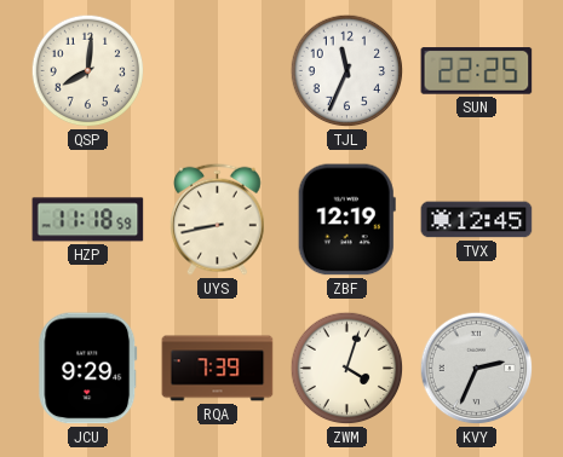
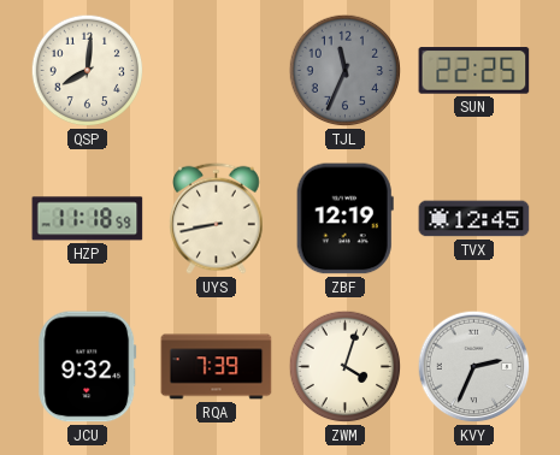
TJL dial: white -> grey (346, 71)
JCU: 9:29 -> 9:32 (88, 367)
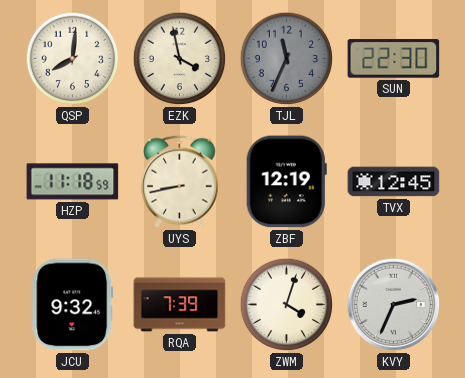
EZK: none -> 3:58 (180, 59)
SUN: 22:25 -> 22:30 (394, 59)
